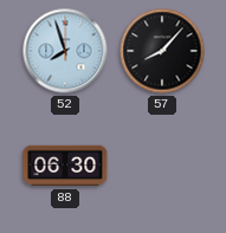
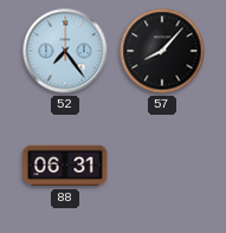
52: 7:57 -> 7:24 (65, 51)
88: 06:30 -> 06:31 (65, 166)
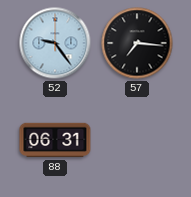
52: 7:24 -> 9:24 (55, 43)
57: 8:07 -> 7:16 (137, 43)
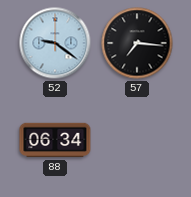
52: 9:24 -> 9:21 (55, 43)
88: 06:31 -> 06:34 (55, 140)
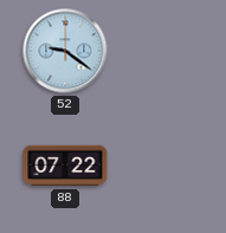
57: 7:16 -> none (137, 43)
88: 06:34 -> 07:22 (65, 166)
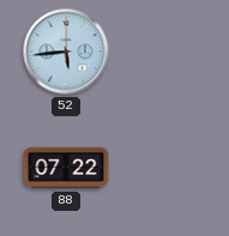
52: 9:21 -> 5:44 (66, 52)
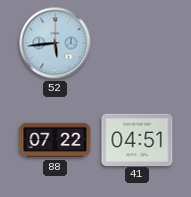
41: none -> 04:51 (137, 139)
